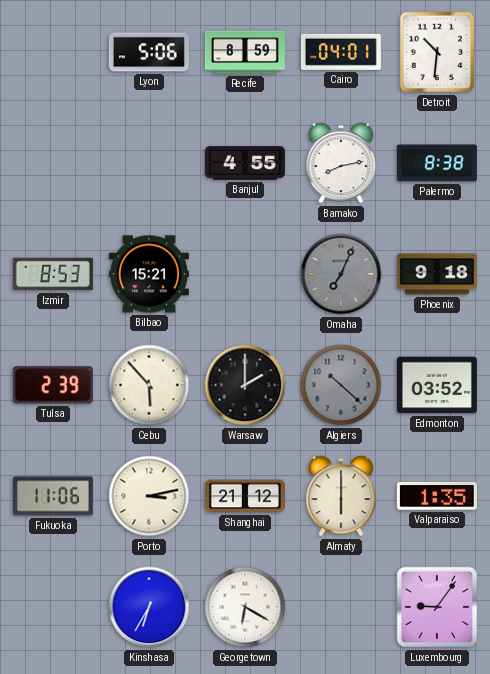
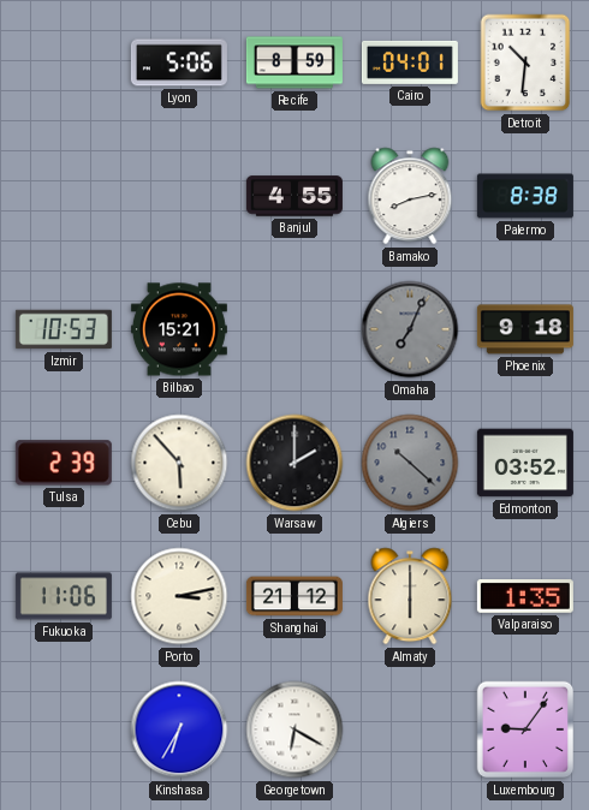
Izmir: 8:53 -> 10:53 (64, 329)
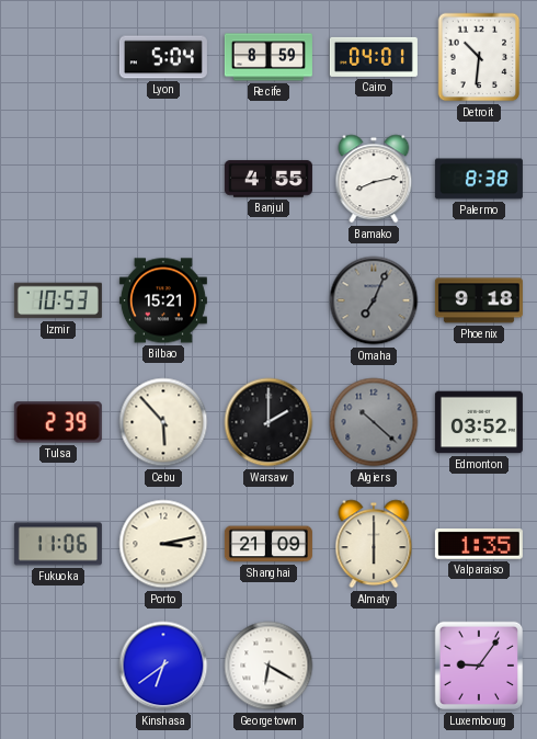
Lyon: 5:06 -> 5:04 (163, 57)
Shanghai: 21:12 -> 21:09 (268, 544)
Kinshasa: 6:35 -> 6:39 (163, 666)
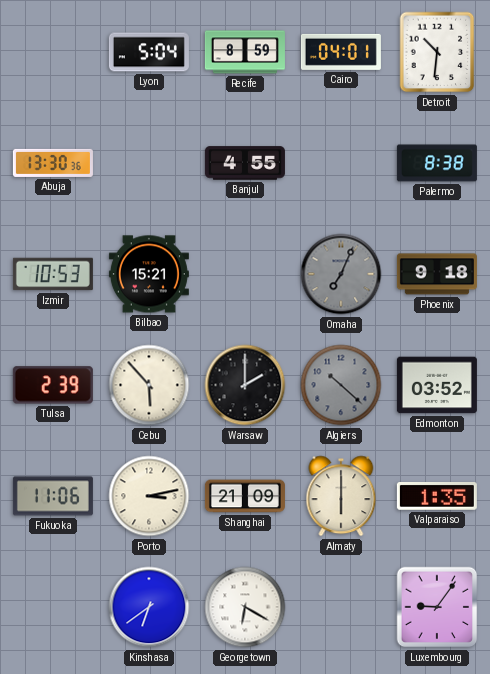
Abuja: none -> 13:30 (53, 163)
Bamako: 8:13 -> none (374, 179)
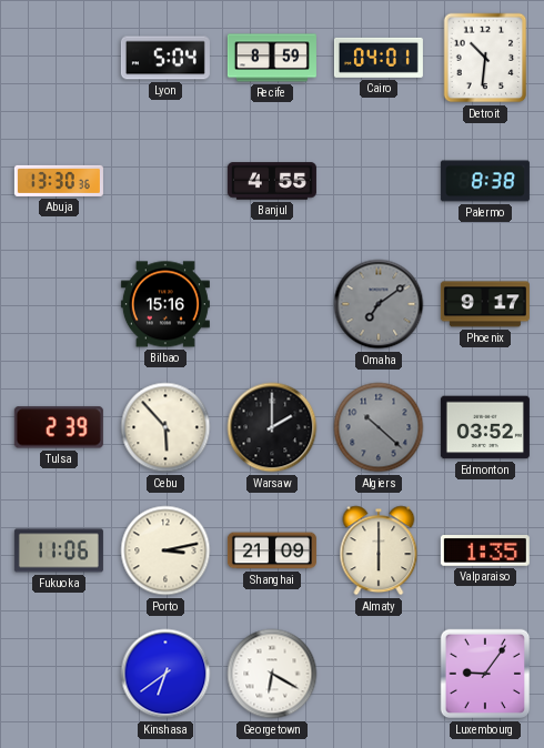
Izmir: 10:53 -> none (53, 274)
Bilbao: 15:21 -> 15:16 (165, 304)
Omaha: 7:04 -> 7:09 (379, 304)
Phoenix: 9:18 -> 9:17 (485, 304)
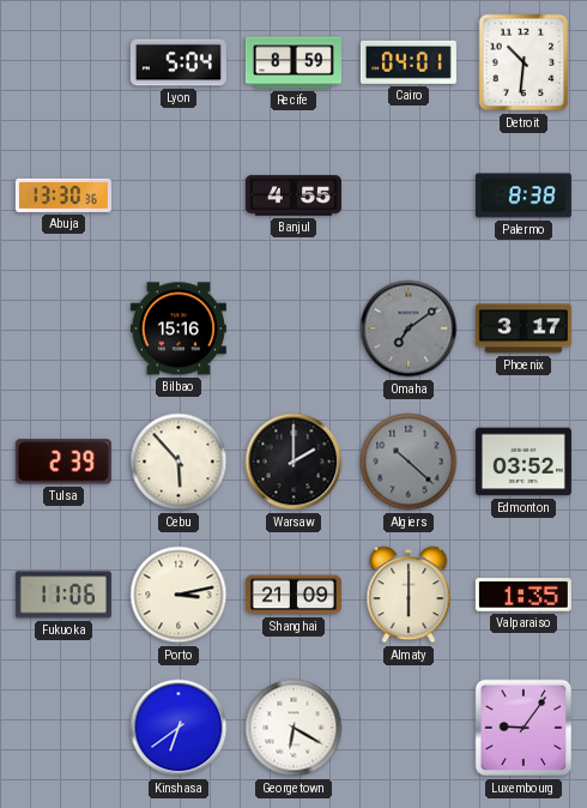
Phoenix: 9:17 -> 3:17 (524, 328)
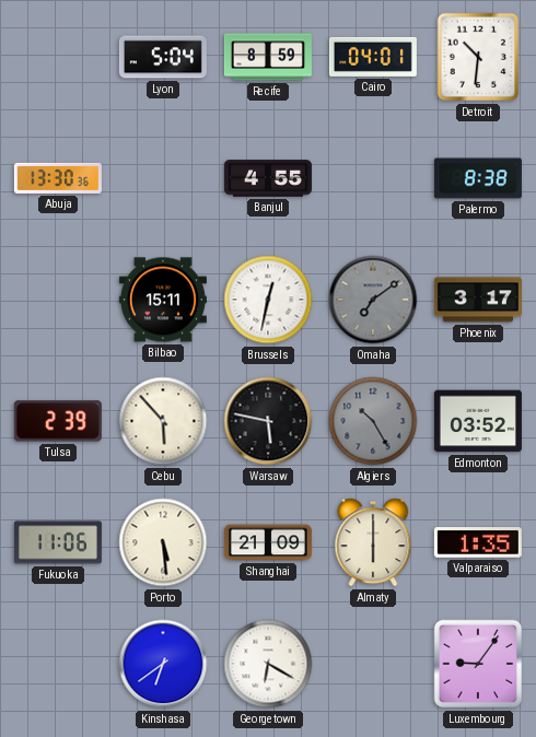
Bilbao: 15:16 -> 15:11 (163, 300)
Brussels: none -> 12:32 (268, 300)
Warsaw: 2:00 -> 5:47 (268, 421)
Algiers: 10:22 -> 10:25 (373, 421)
Porto: 3:13 -> 5:29 (163, 542)
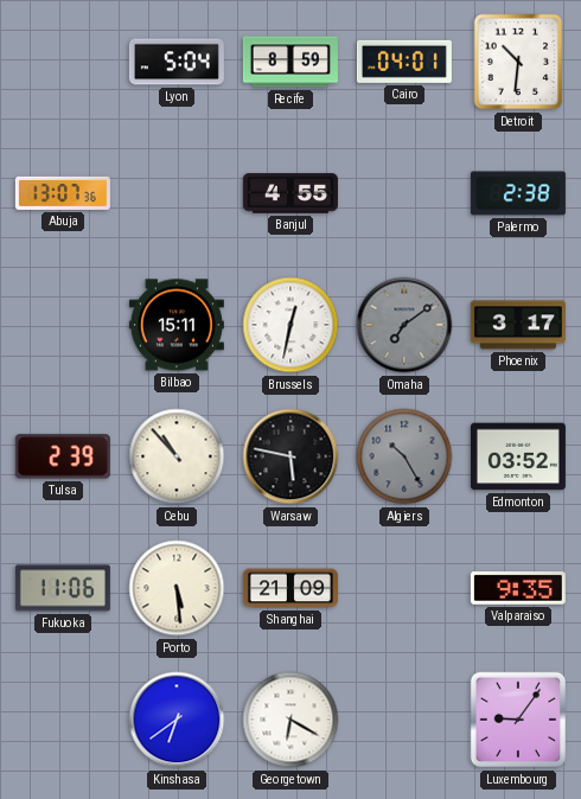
Abuja: 13:30 -> 13:07 (63, 193)
Palermo: 8:38 -> 2:38 (518, 193)
Cebu: 5:53 -> 10:53 (177, 456)
Almaty: 6:00 -> none (373, 542)
Valparaiso: 1:35 -> 9:35 (518, 589)
